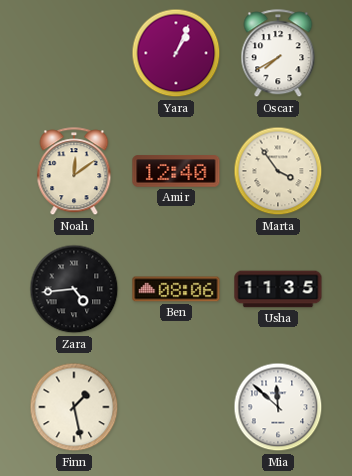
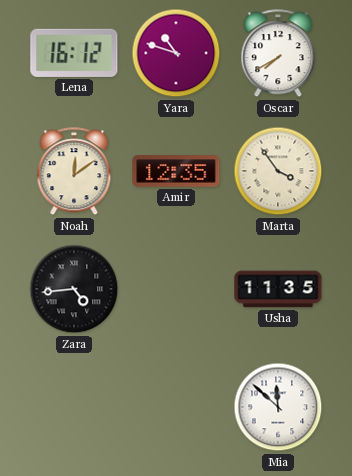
Lena: none -> 16:12 (74, 53)
Yara: 1:04 -> 10:48 (176, 53)
Amir: 12:40 -> 12:35 (176, 171)
Ben: 08:06 -> none (176, 289)
Finn: 1:28 -> none (74, 407)
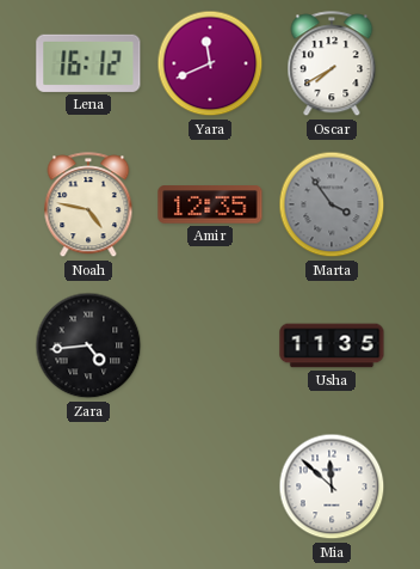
Yara: 10:48 -> 11:41 (210, 63)
Noah: 12:09 -> 4:47 (88, 206)
Marta dial: cream -> grey (332, 204)
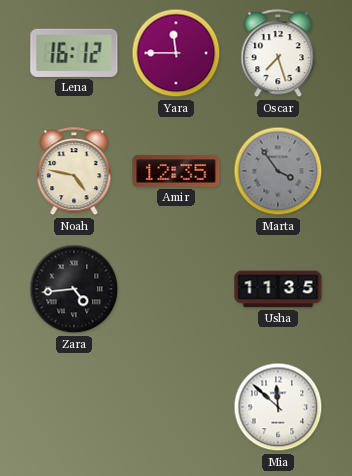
Yara: 11:41 -> 11:45 (176, 53)
Oscar: 7:40 -> 7:27 (278, 54)
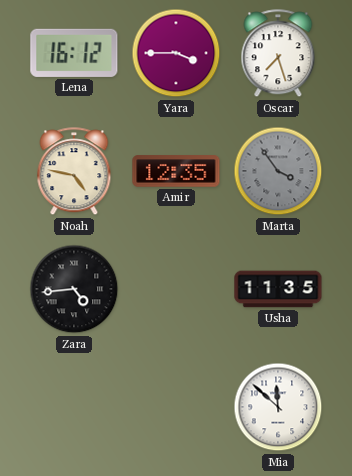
Yara: 11:45 -> 3:45 (176, 53)
